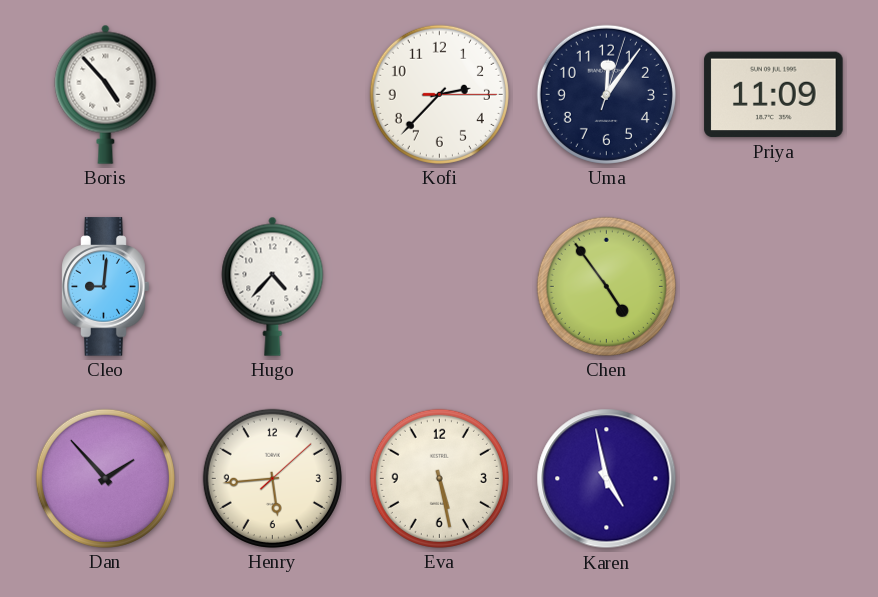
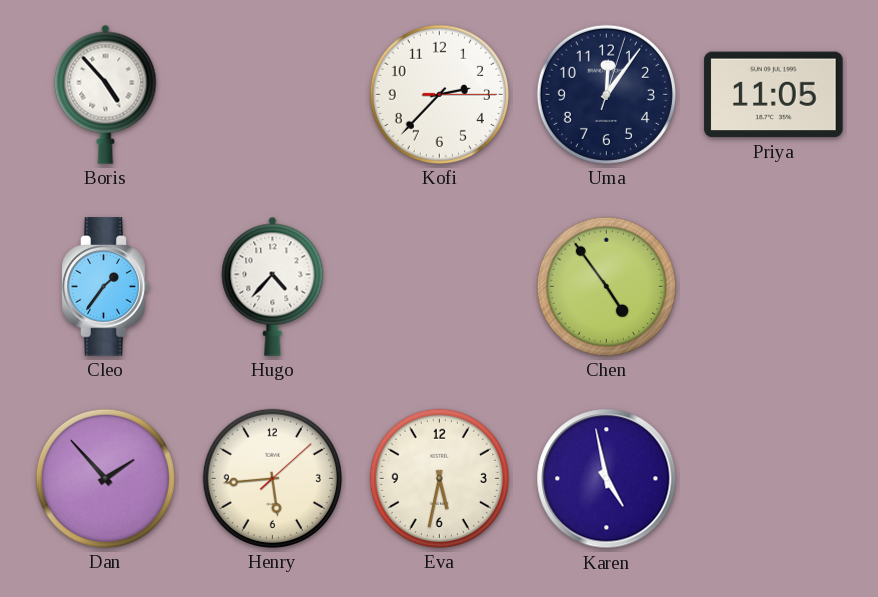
Priya: 11:09 -> 11:05 (774, 95)
Cleo: 9:01 -> 1:36 (106, 287)
Eva: 5:28 -> 5:32 (439, 478)
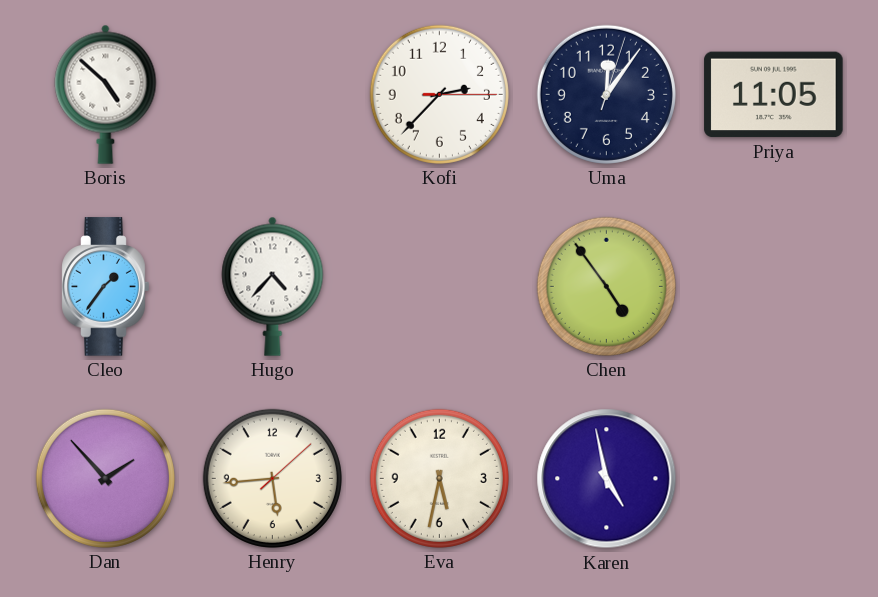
Boris: 4:53 -> 4:52 (106, 94)
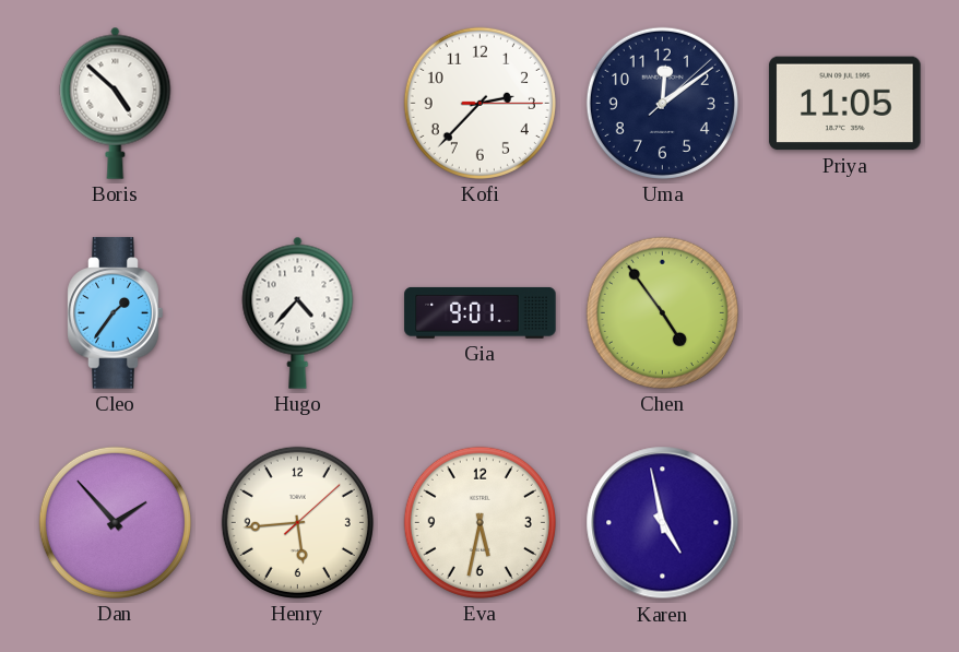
Uma: 12:06 -> 12:09 (662, 103)
Gia: none -> 9:01 (481, 312)
